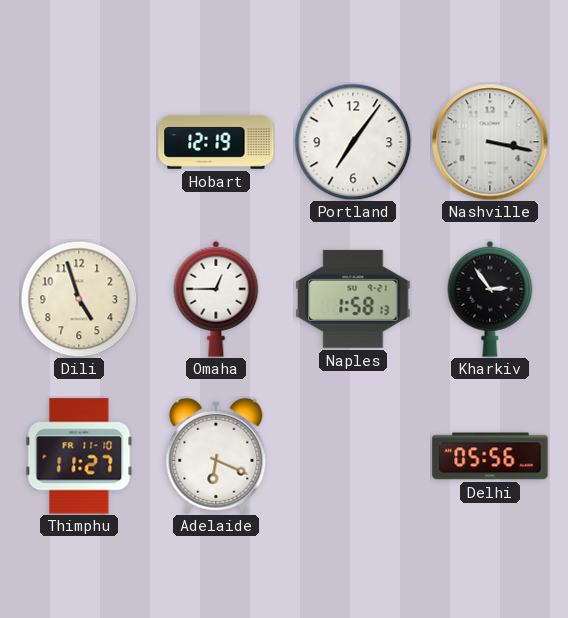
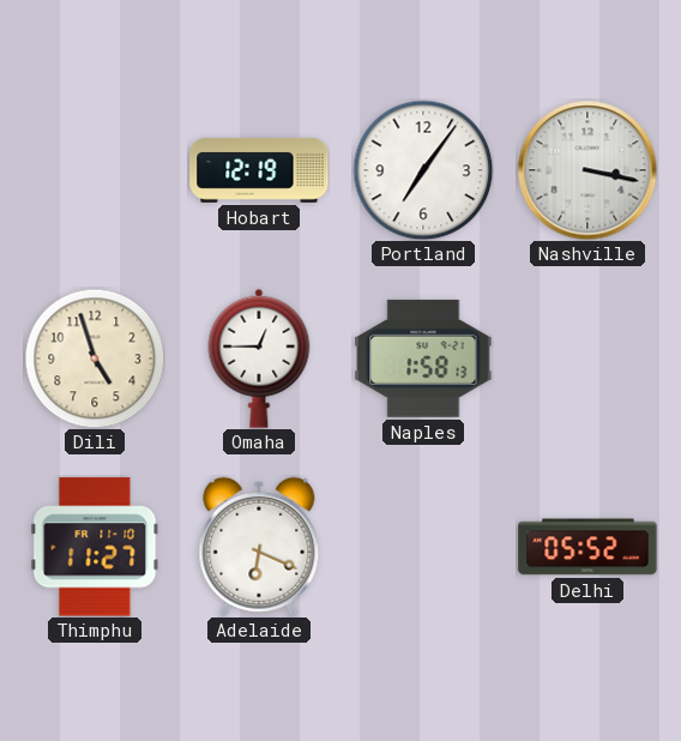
Kharkiv: 2:54 -> none (490, 299)
Delhi: 05:56 -> 05:52 (587, 547)
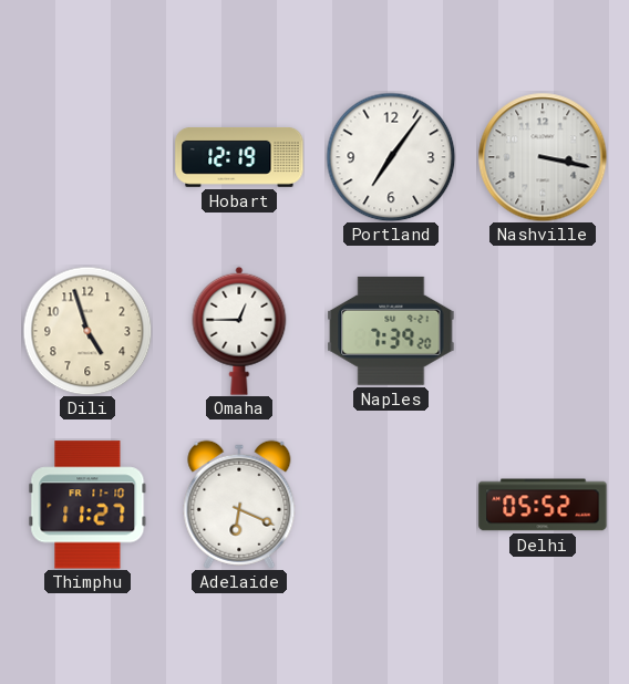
Naples: 1:58 -> 7:39 (391, 331)
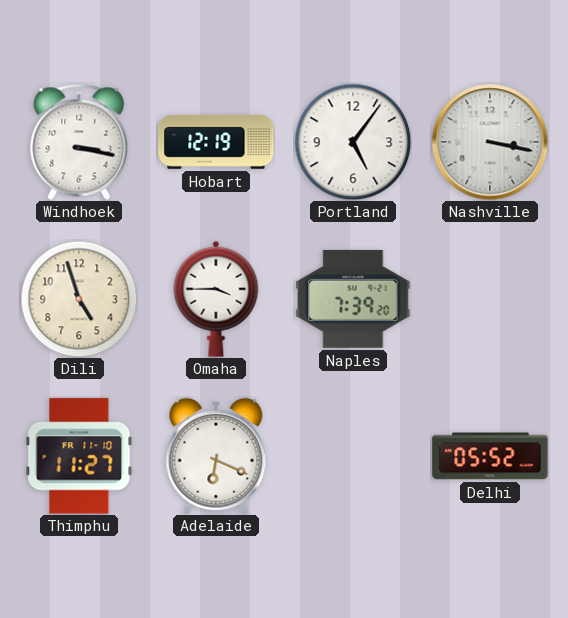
Windhoek: none -> 3:17 (79, 142)
Portland: 7:06 -> 5:06 (353, 142)
Omaha: 12:45 -> 3:45 (216, 299)
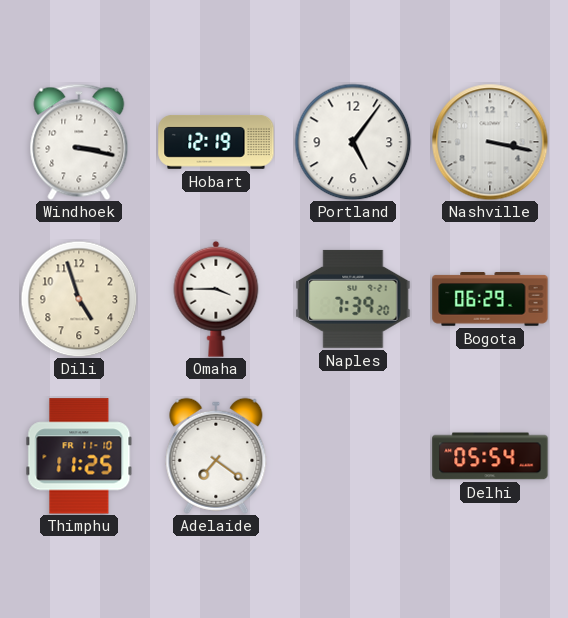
Bogota: none -> 06:29 (490, 299)
Thimphu: 11:27 -> 11:25 (79, 456)
Adelaide: 6:19 -> 7:21 (216, 456)
Delhi: 05:52 -> 05:54 (490, 456)
